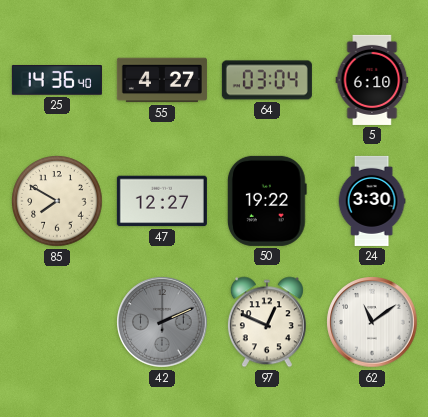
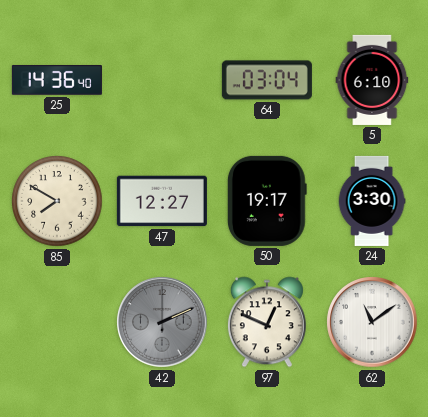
55: 4:27 -> none (162, 80)
50: 19:22 -> 19:17 (267, 201)
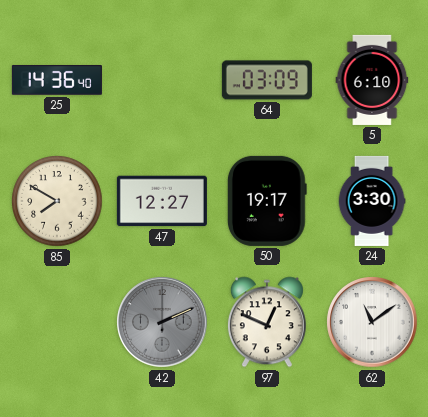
64: 03:04 -> 03:09 (267, 80)
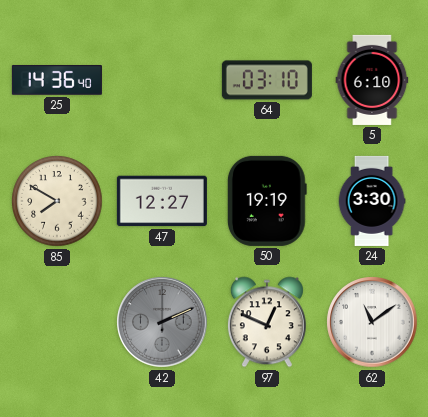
64: 03:09 -> 03:10 (267, 80)
50: 19:17 -> 19:19 (267, 201)
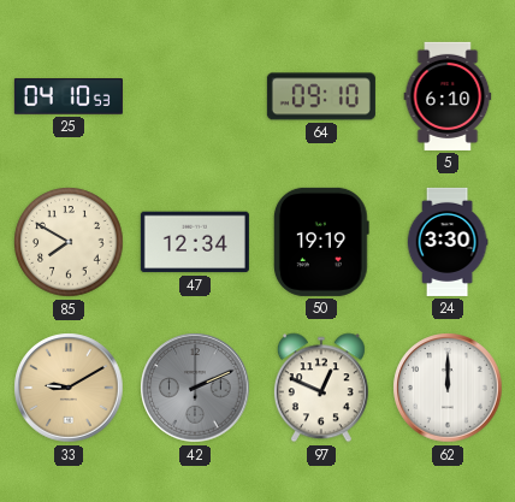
25: 14:36 -> 04:10 (69, 96)
64: 03:10 -> 09:10 (321, 96)
47: 12:27 -> 12:34 (195, 242)
33: none -> 9:10 (69, 388)
62: 11:09 -> 12:00 (448, 388)
